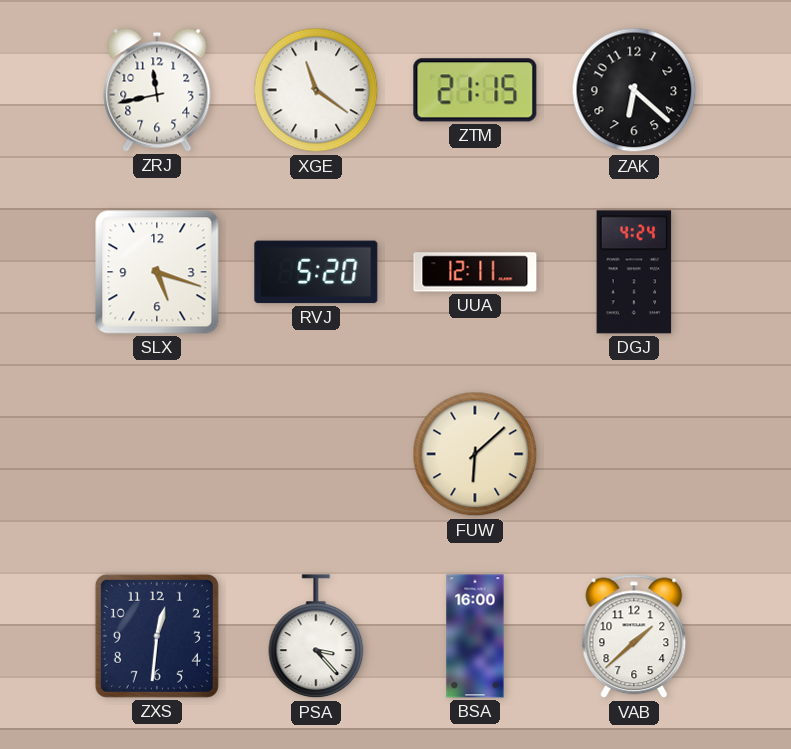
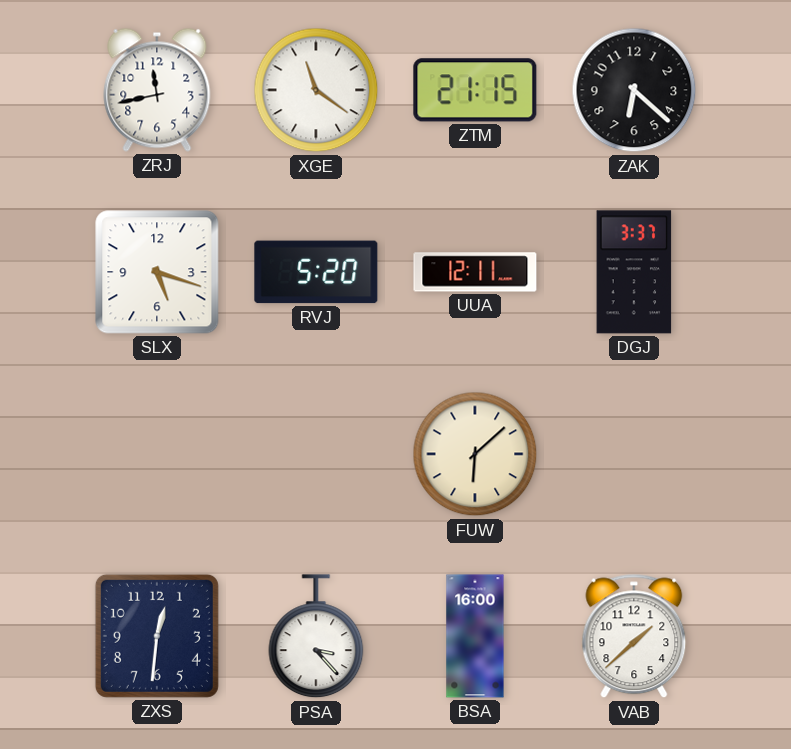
DGJ: 4:24 -> 3:37 (634, 272)
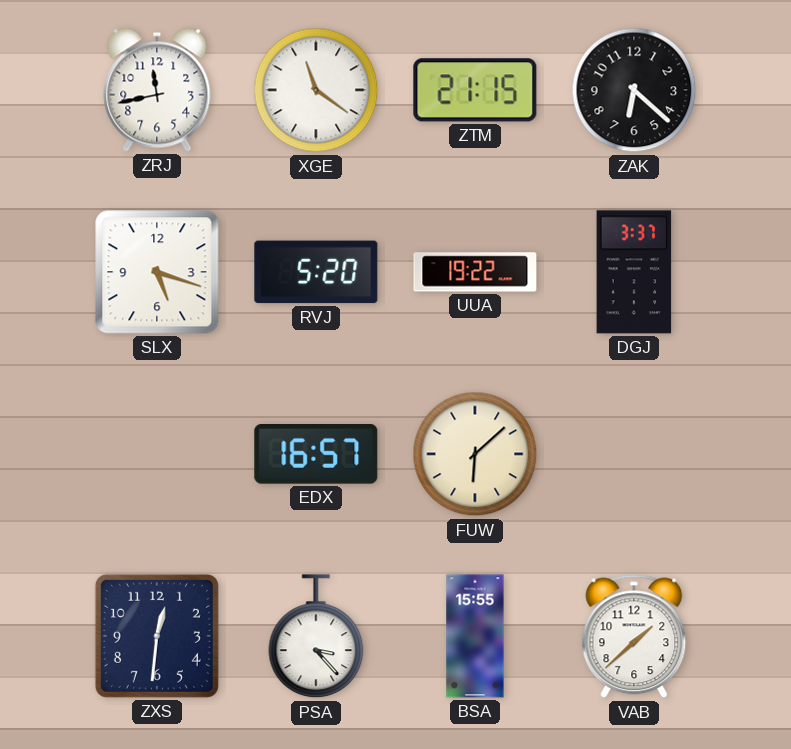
UUA: 12:11 -> 19:22 (475, 272)
EDX: none -> 16:57 (316, 455)
BSA: 16:00 -> 15:55 (475, 636)
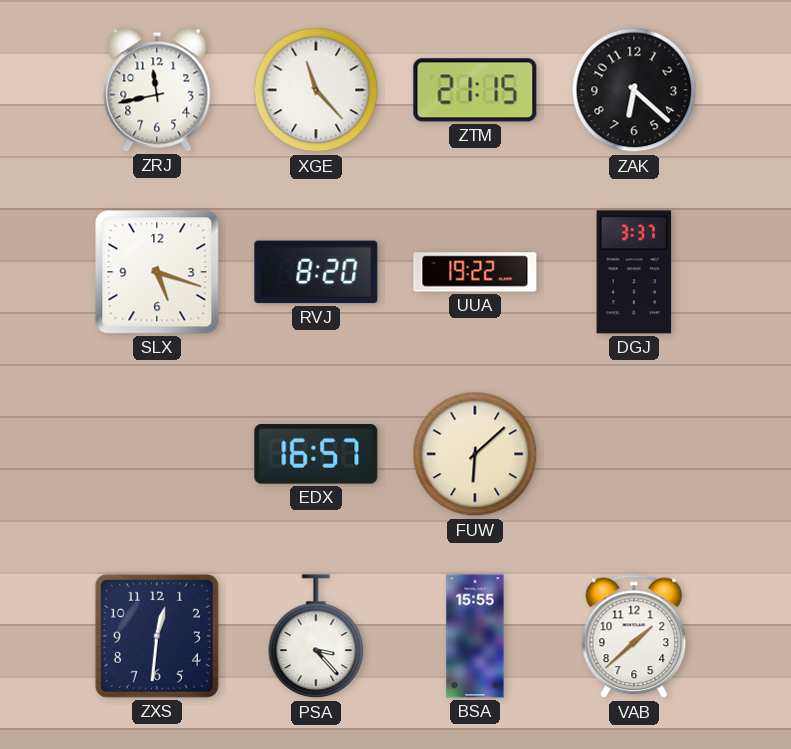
XGE: 11:21 -> 11:23 (316, 90)
RVJ: 5:20 -> 8:20 (316, 272)
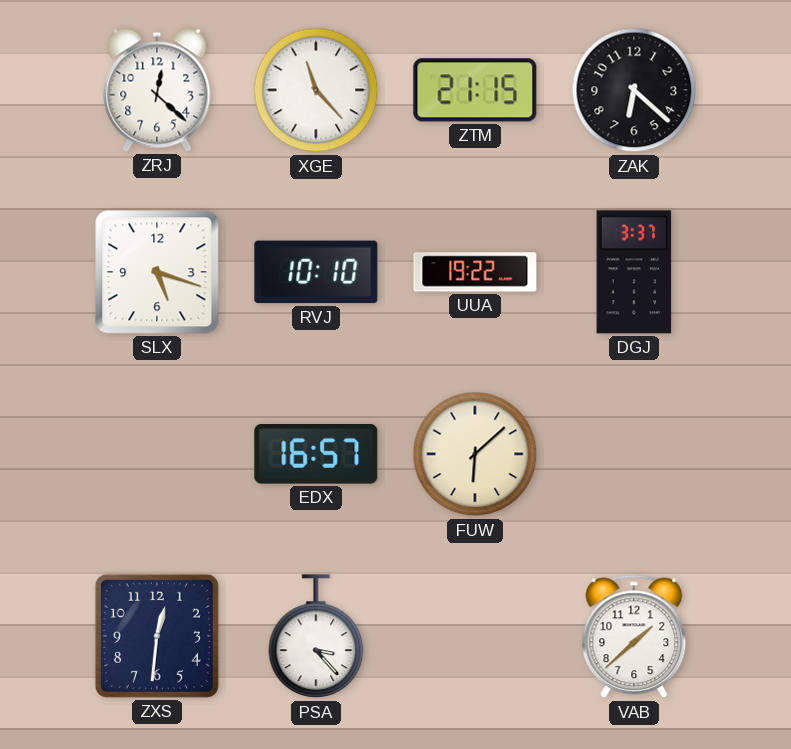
ZRJ: 11:43 -> 12:22 (157, 90)
RVJ: 8:20 -> 10:10 (316, 272)
BSA: 15:55 -> none (475, 636)
